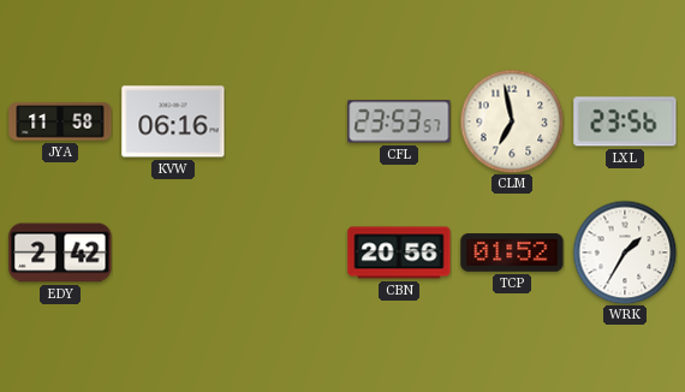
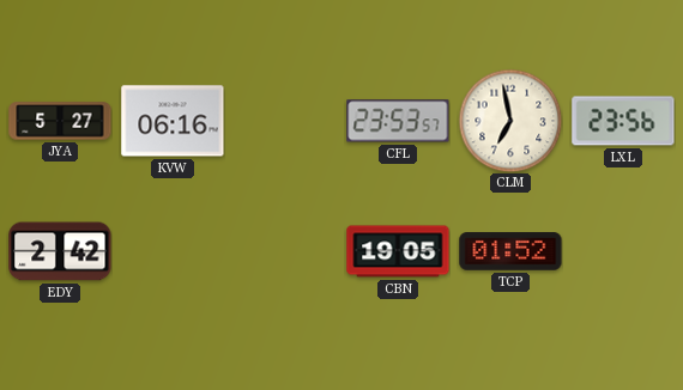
JYA: 11:58 -> 5:27 (60, 121)
CBN: 20:56 -> 19:05 (398, 251)
WRK: 1:35 -> none (625, 253)
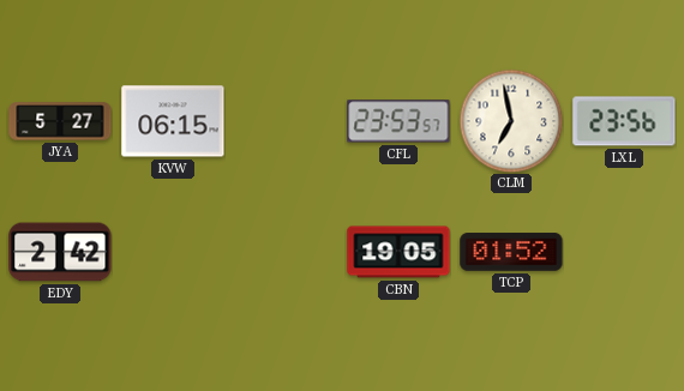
KVW: 06:16 -> 06:15 (173, 121)
